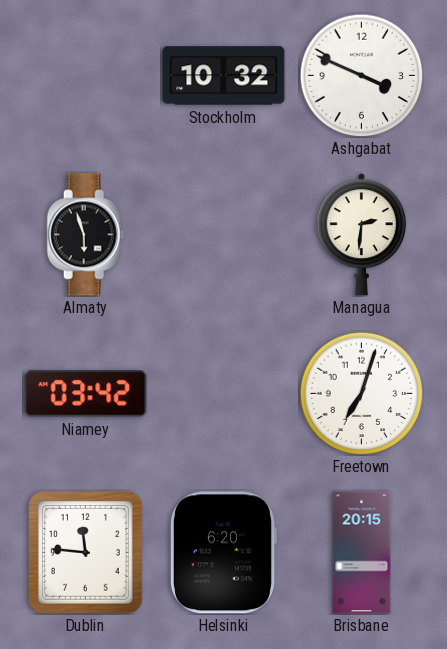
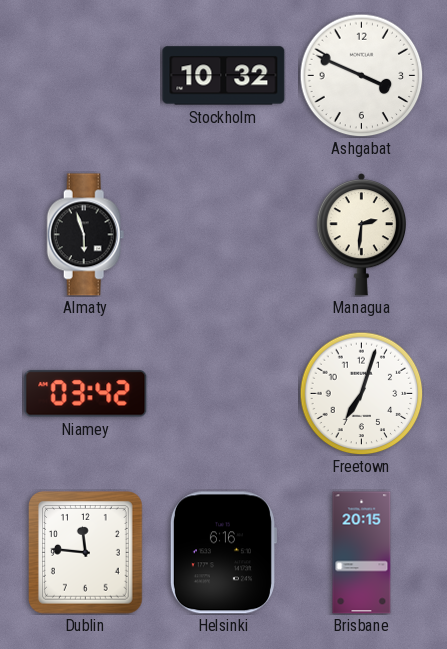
Helsinki: 6:20 -> 6:16 (223, 553)
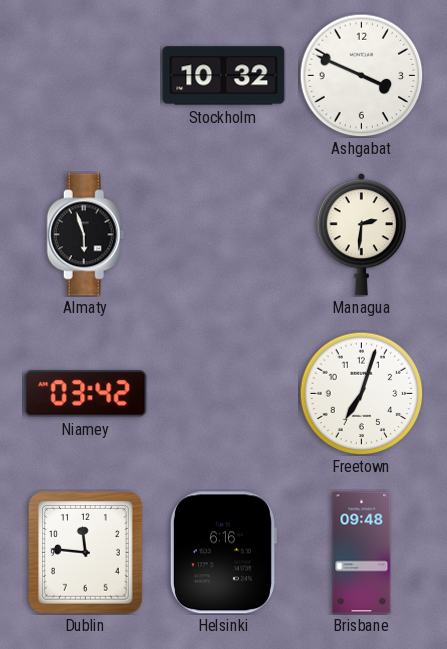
Brisbane: 20:15 -> 09:48 (362, 553)
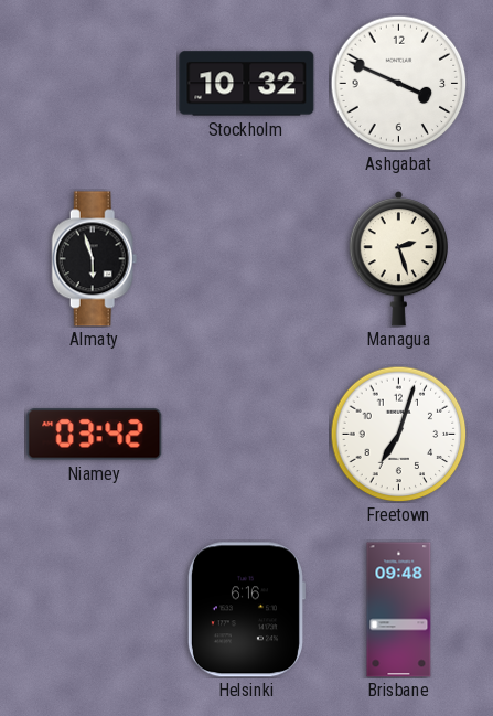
Managua: 2:31 -> 2:27 (398, 258)
Dublin: 11:46 -> none (86, 553)
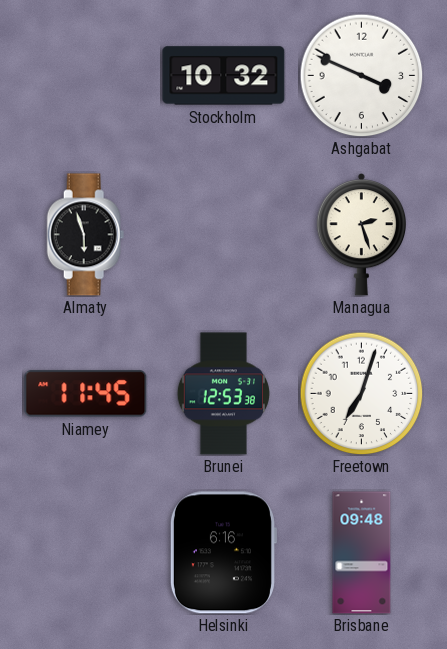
Niamey: 03:42 -> 11:45 (86, 394)
Brunei: none -> 12:53 (223, 394)
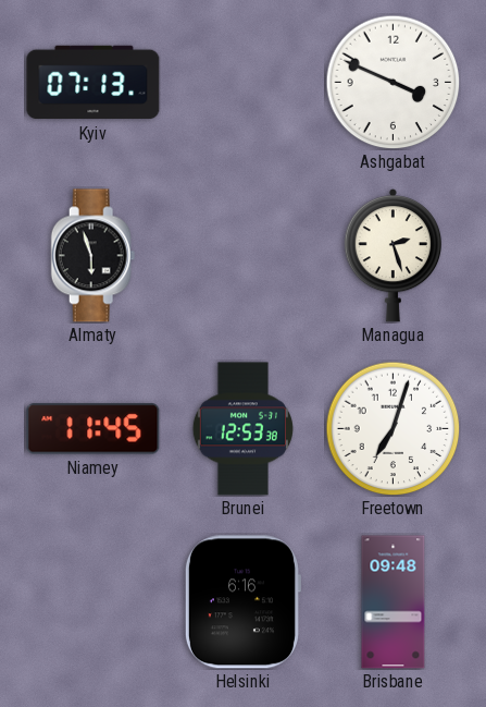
Kyiv: none -> 07:13 (94, 83)
Stockholm: 10:32 -> none (224, 76)
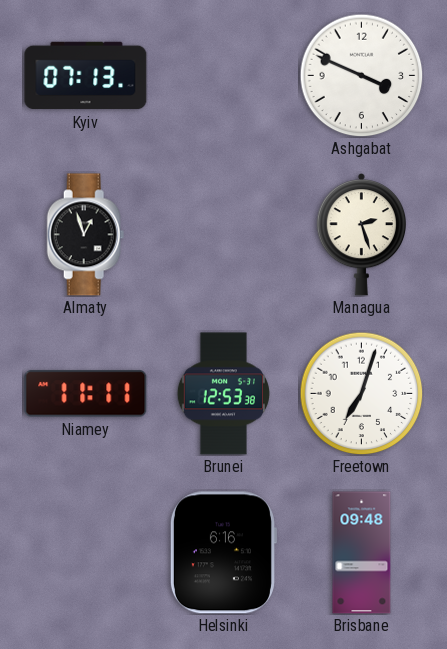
Almaty: 5:57 -> 12:57 (86, 235)
Niamey: 11:45 -> 11:11 (86, 394)
